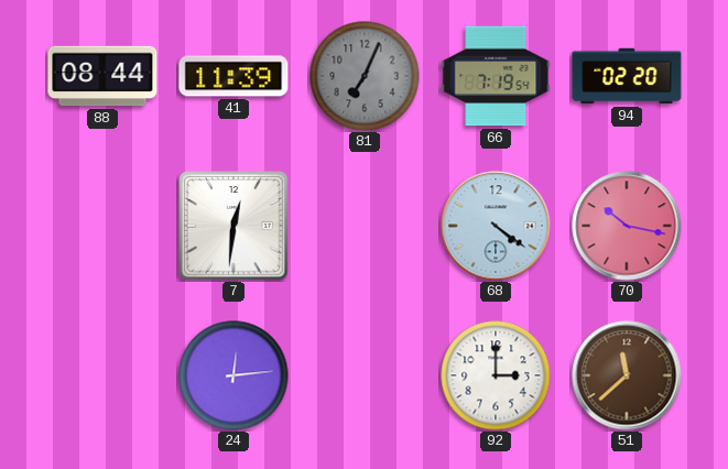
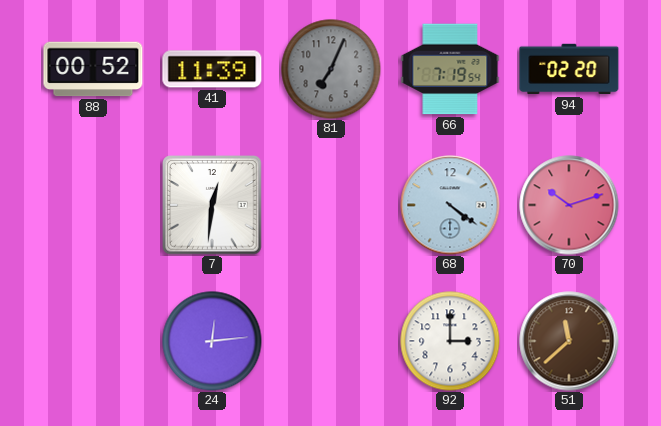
88: 08:44 -> 00:52 (93, 69)
70: 10:17 -> 10:12 (569, 205)
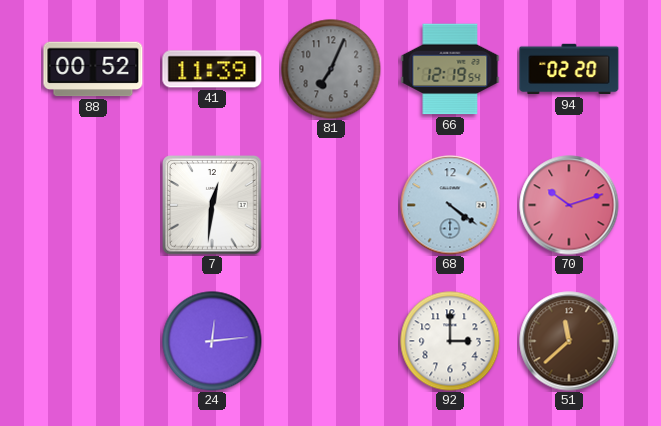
66: 7:19 -> 12:19 (450, 69)
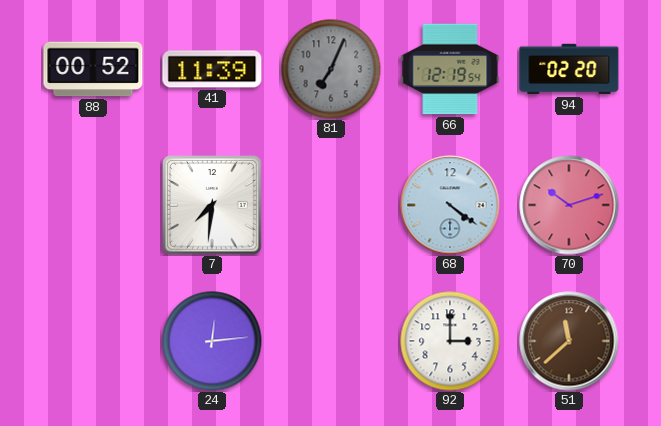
7: 12:31 -> 7:31 (212, 205)
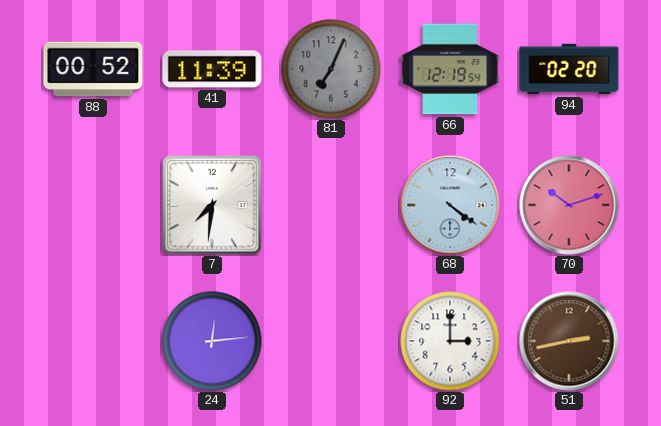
51: 11:38 -> 2:43 (569, 341)
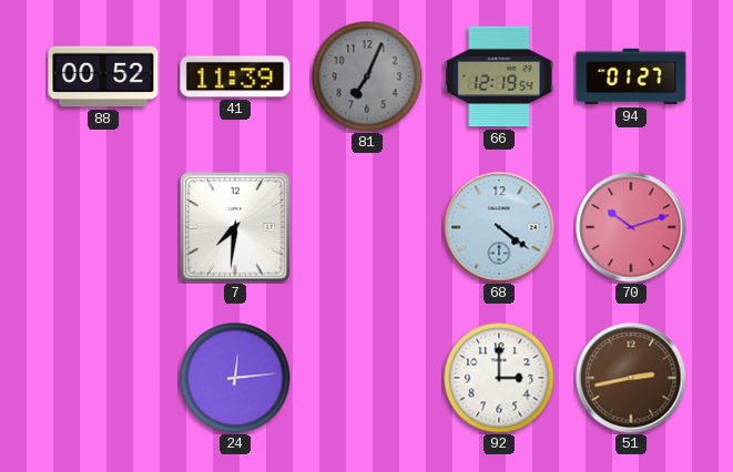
94: 02:20 -> 01:27 (631, 76)
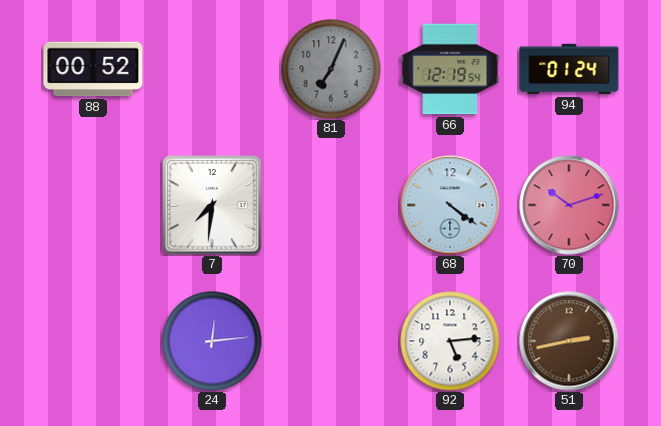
41: 11:39 -> none (235, 76)
94: 01:27 -> 01:24 (569, 69)
92: 3:00 -> 5:14 (450, 341)
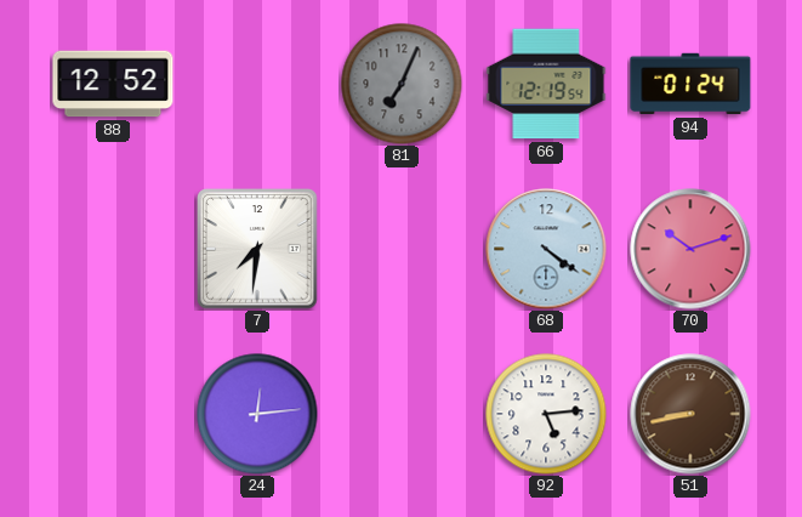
88: 00:52 -> 12:52 (113, 84)
51: 2:43 -> 8:43 (690, 414)
